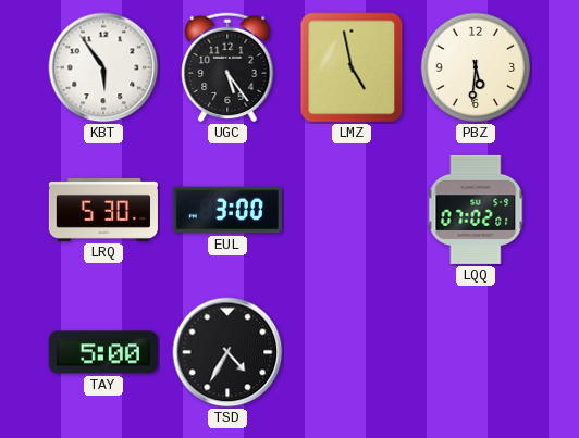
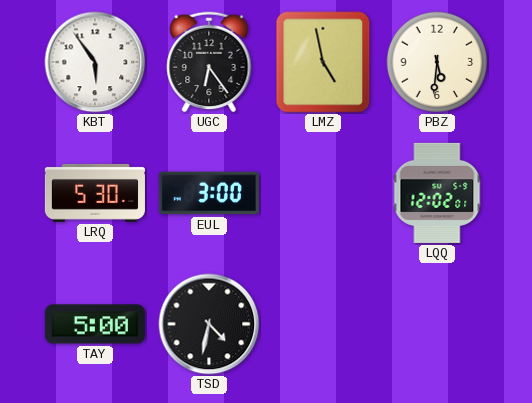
UGC: 5:24 -> 6:24 (209, 62)
LQQ: 07:02 -> 12:02 (437, 193)
TSD: 4:35 -> 4:32 (209, 324)
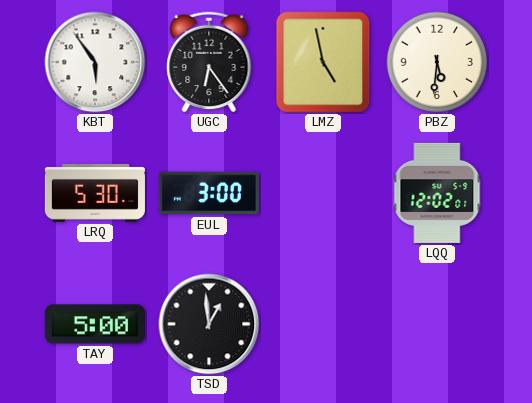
TSD: 4:32 -> 12:59 (209, 324)
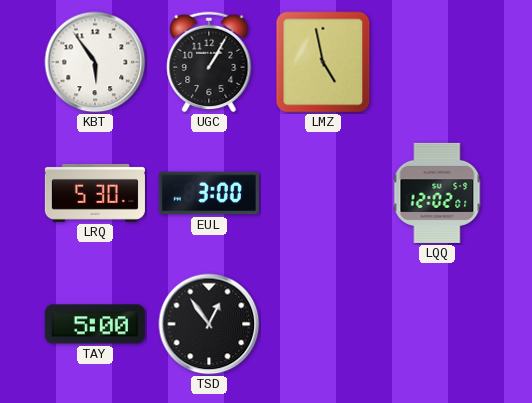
UGC: 6:24 -> 1:05 (209, 62)
PBZ: 5:31 -> none (437, 62)
TSD: 12:59 -> 12:54 (209, 324)
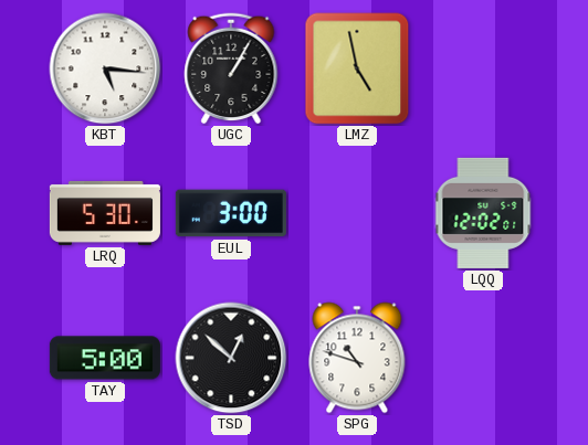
KBT: 5:54 -> 5:16 (105, 68)
TSD: 12:54 -> 12:52 (231, 358)
SPG: none -> 10:48 (357, 358)
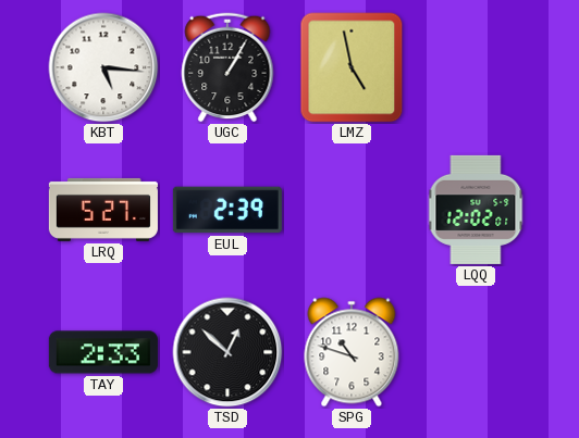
LRQ: 5:30 -> 5:27 (103, 210)
EUL: 3:00 -> 2:39 (227, 210)
TAY: 5:00 -> 2:33 (103, 352)
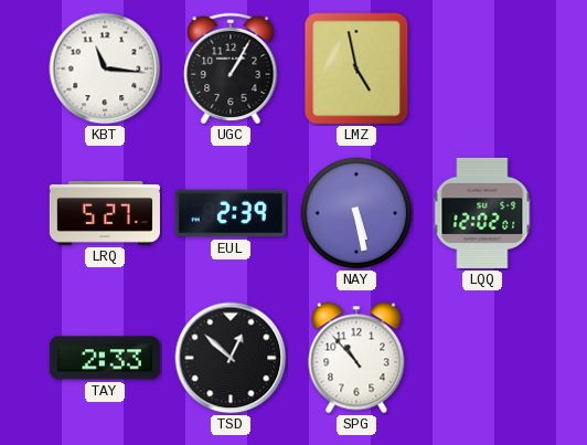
KBT: 5:16 -> 11:16 (105, 68)
NAY: none -> 5:28 (356, 213)
SPG: 10:48 -> 10:53 (356, 358)
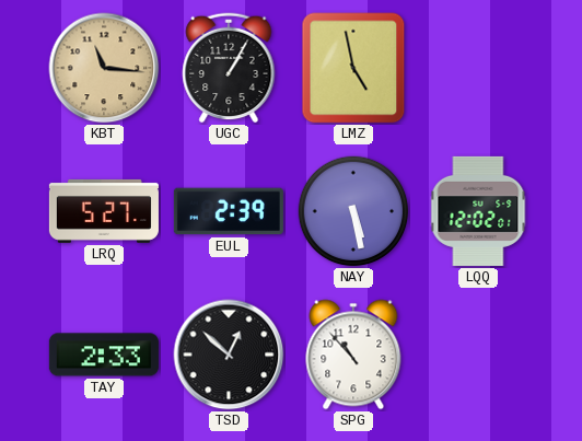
KBT dial: white -> champagne (104, 68)
